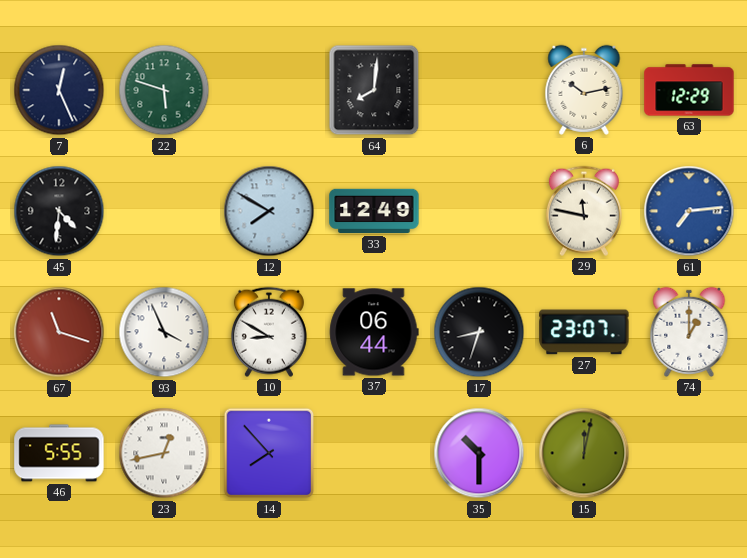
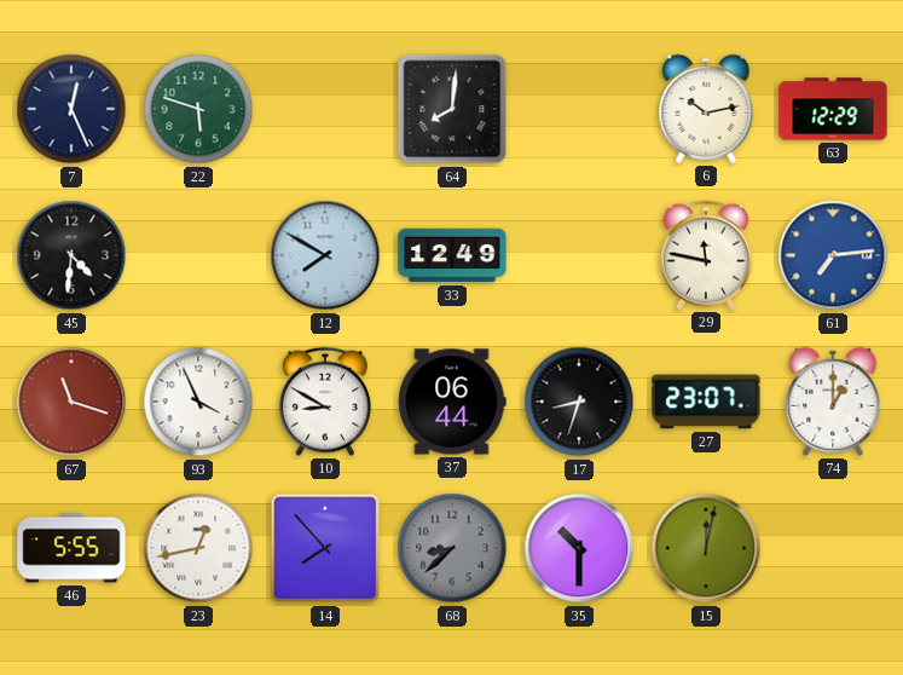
68: none -> 8:38 (452, 548)
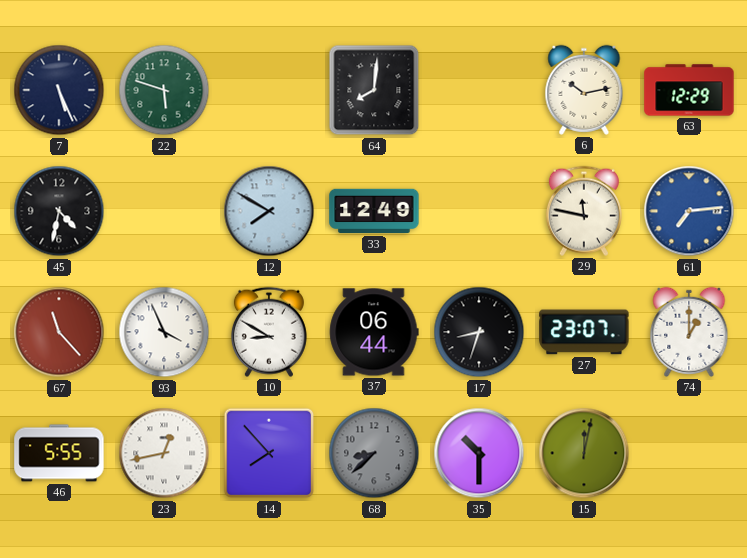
7: 12:26 -> 5:26 (59, 90)
45: 4:31 -> 4:32 (59, 211)
67: 11:18 -> 11:23 (59, 332)
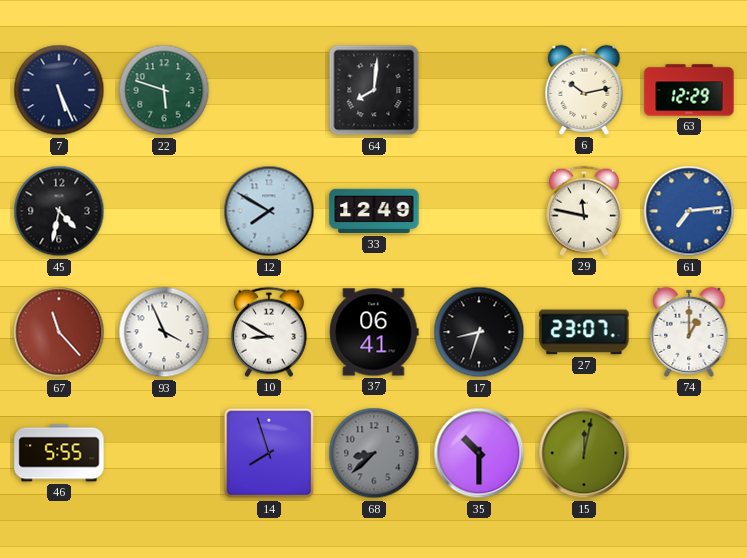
37: 06:44 -> 06:41 (374, 332)
23: 12:43 -> none (164, 453)
14: 7:53 -> 7:57 (269, 453)
